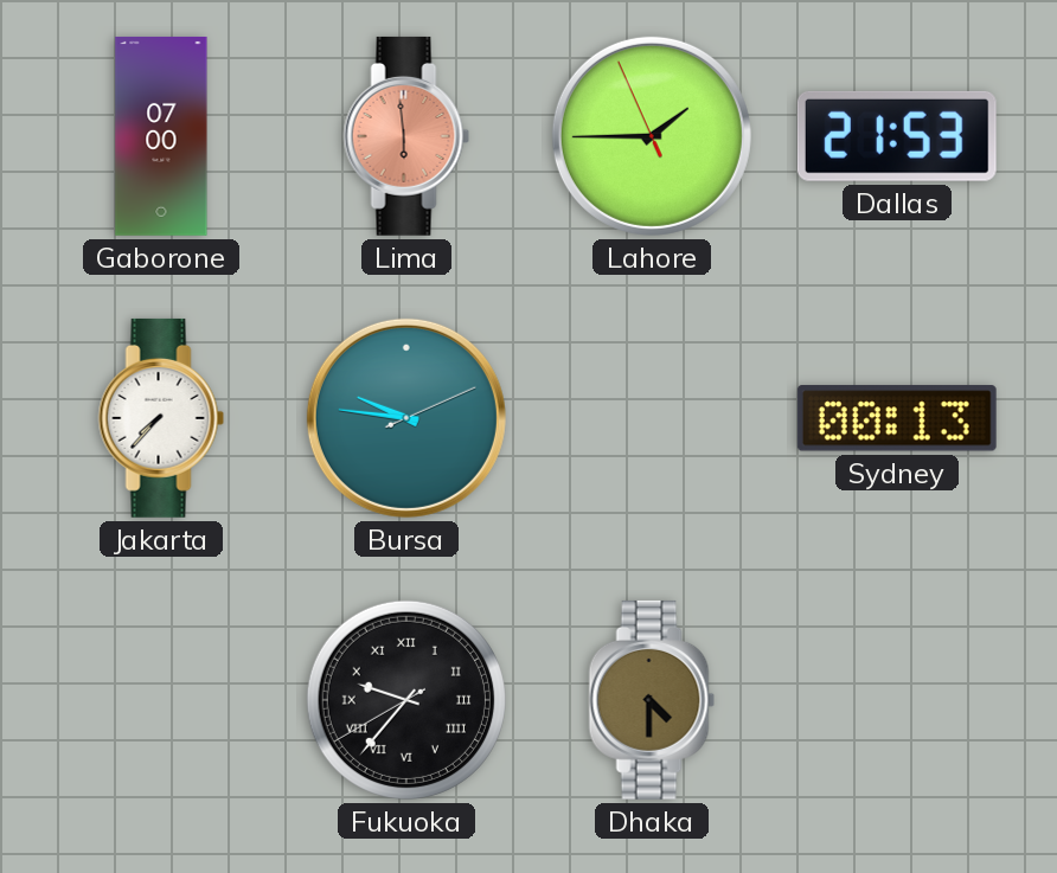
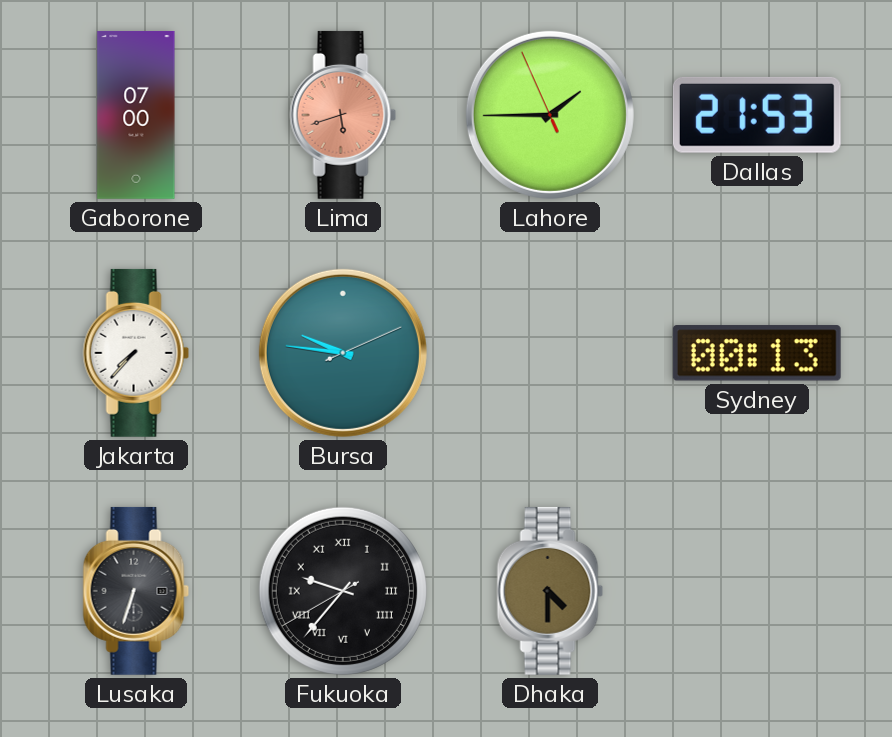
Lima: 5:59 -> 5:42 (343, 115)
Lusaka: none -> 6:33 (136, 591)
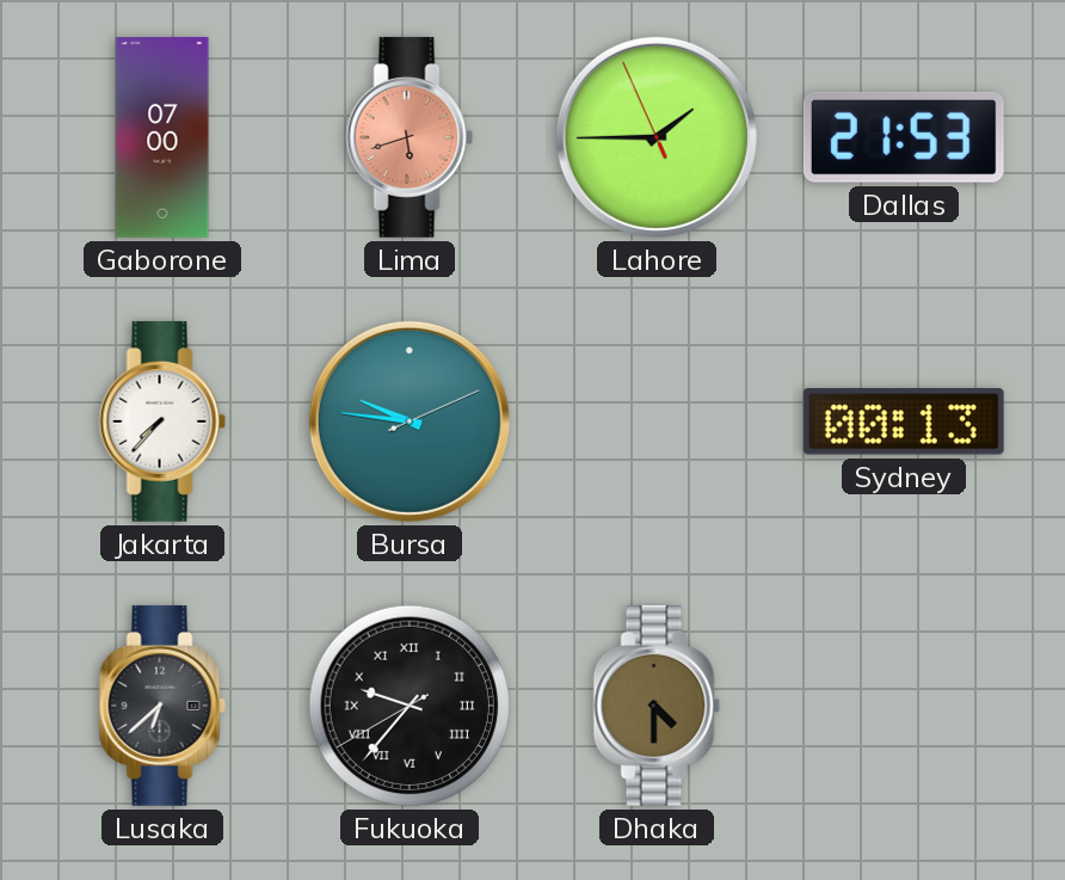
Lusaka: 6:33 -> 6:38 (162, 706)
